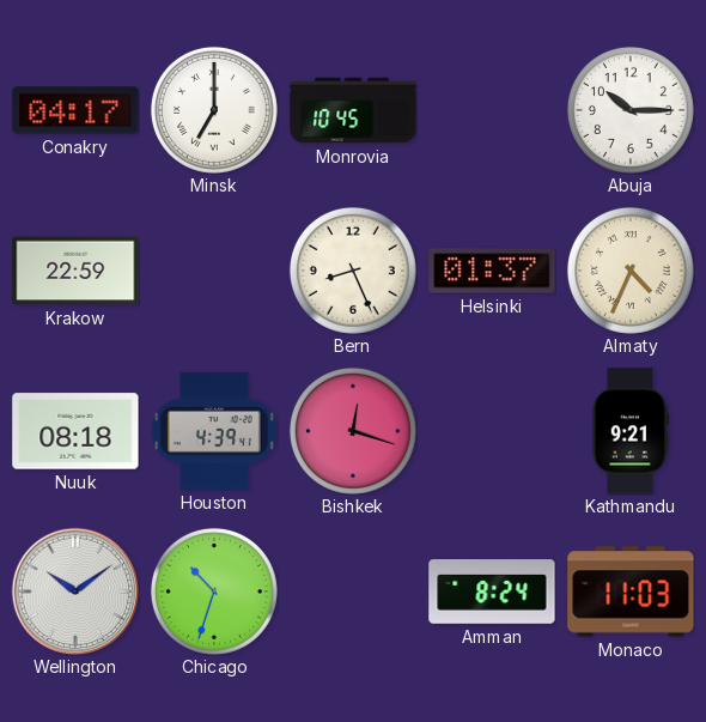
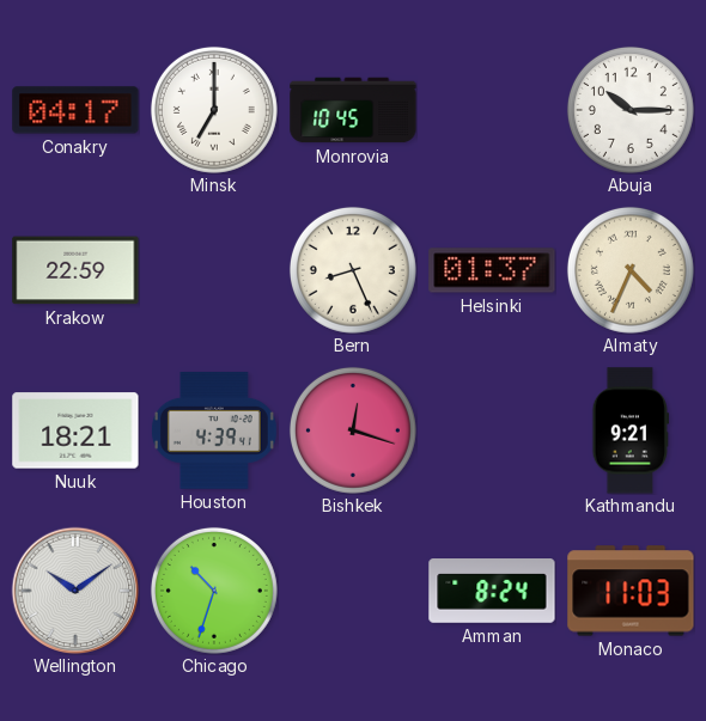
Nuuk: 08:18 -> 18:21 (75, 430)
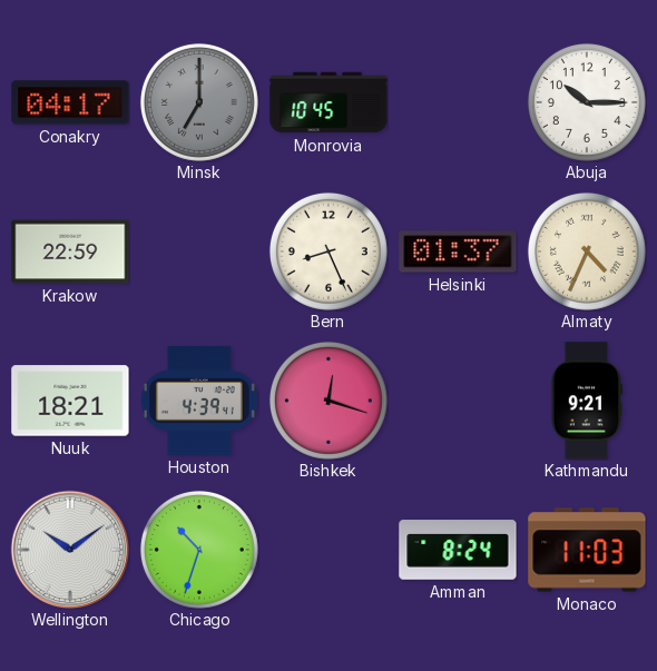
Minsk dial: white -> grey (199, 102)
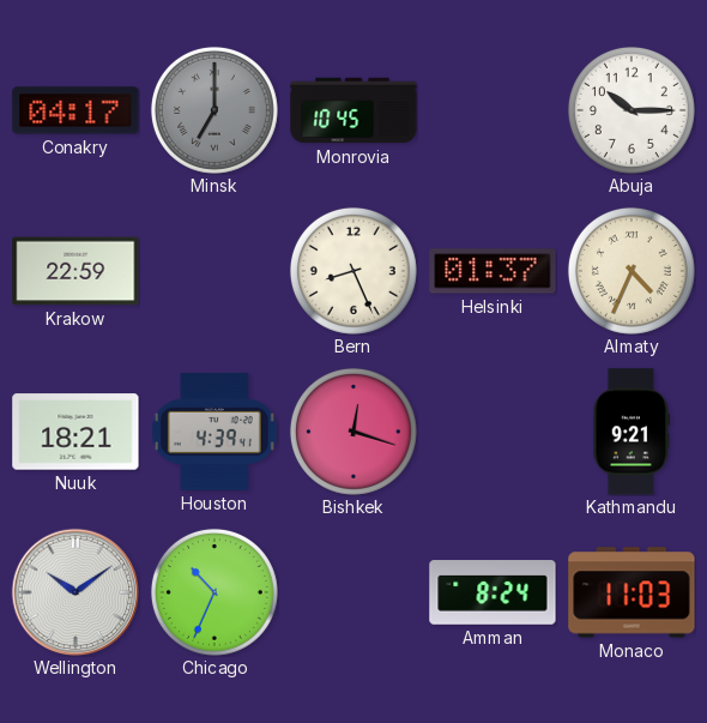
Chicago: 10:33 -> 10:34 (214, 592)
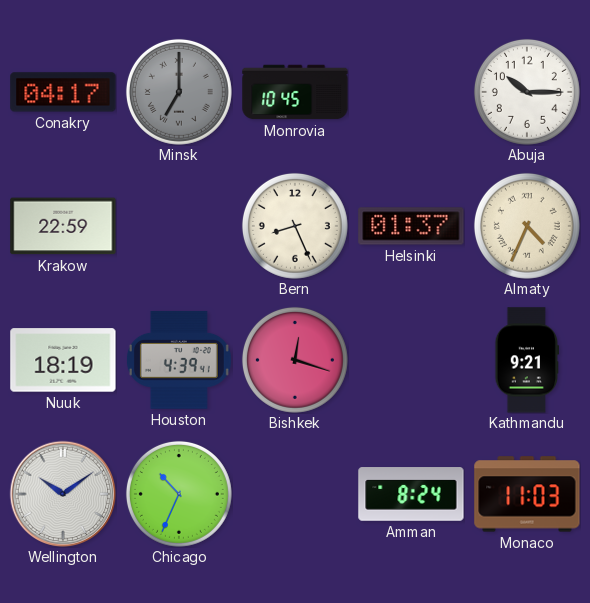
Nuuk: 18:21 -> 18:19 (63, 360)
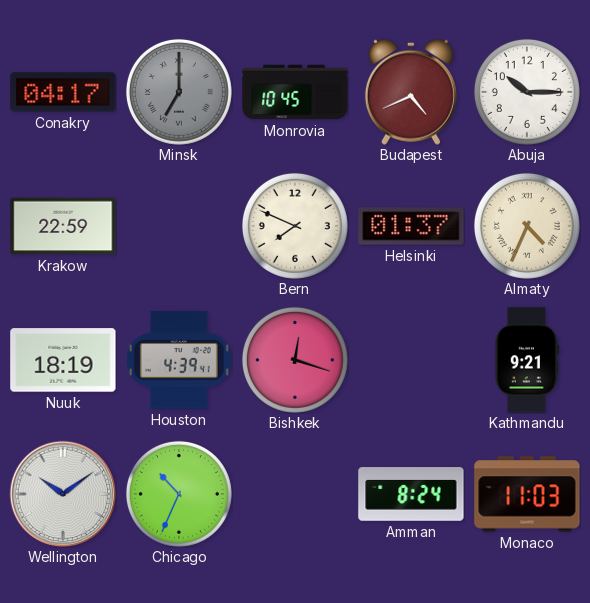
Budapest: none -> 4:41 (411, 92)
Bern: 8:26 -> 7:49 (295, 226)
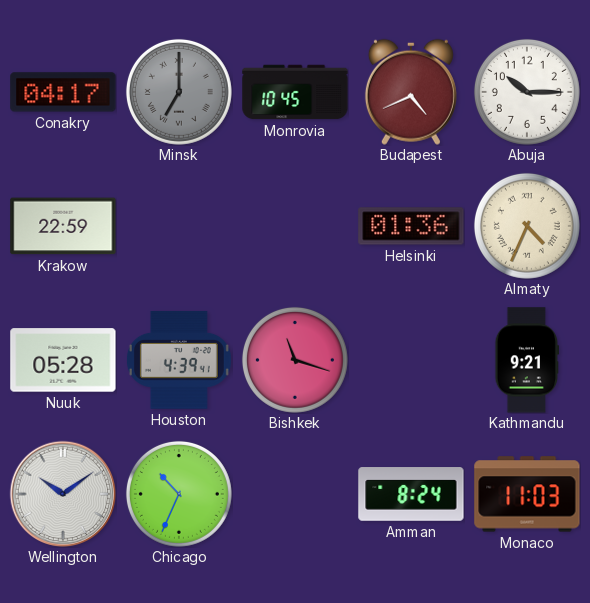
Bern: 7:49 -> none (295, 226)
Helsinki: 01:37 -> 01:36 (411, 226)
Nuuk: 18:19 -> 05:28 (63, 360)
Bishkek: 12:18 -> 11:18 (295, 360)
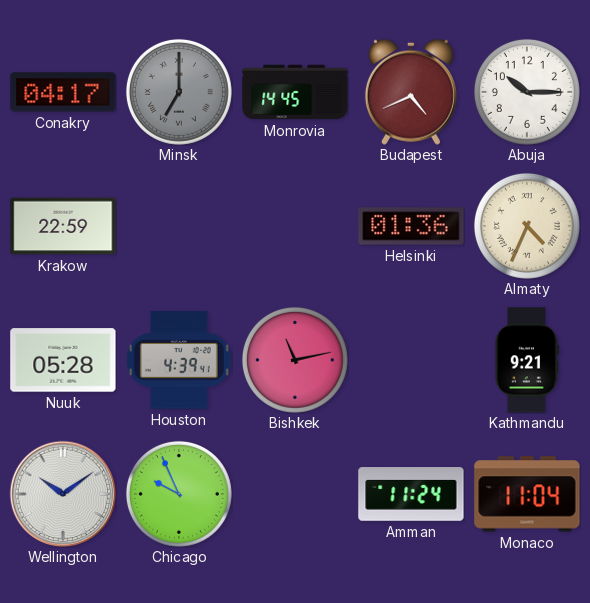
Monrovia: 10:45 -> 14:45 (295, 92)
Bishkek: 11:18 -> 11:13 (295, 360)
Chicago: 10:34 -> 9:56 (179, 494)
Amman: 8:24 -> 11:24 (411, 494)
Monaco: 11:03 -> 11:04 (527, 494)
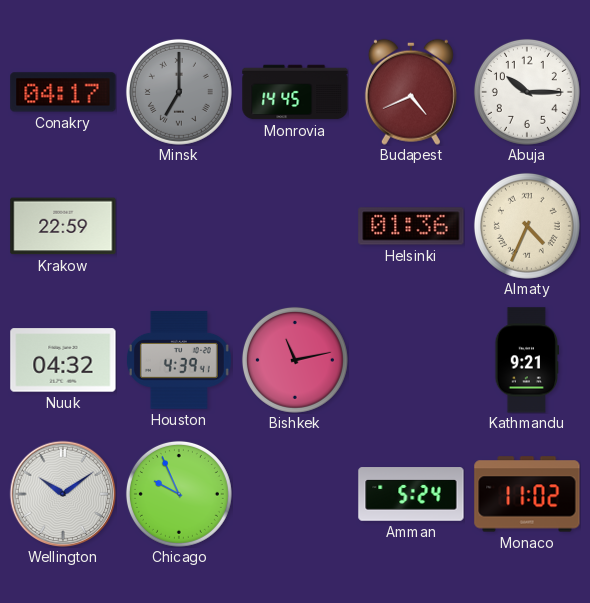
Nuuk: 05:28 -> 04:32 (63, 360)
Amman: 11:24 -> 5:24 (411, 494)
Monaco: 11:04 -> 11:02 (527, 494)
